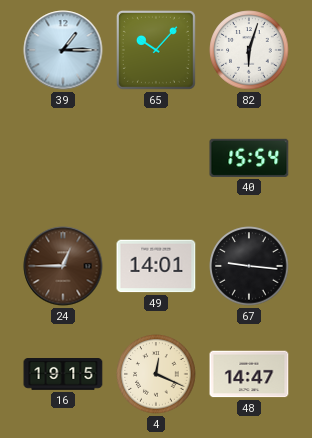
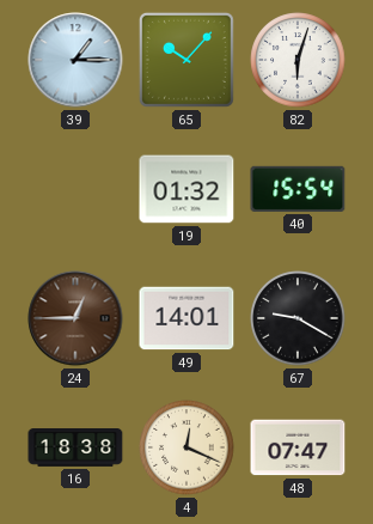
19: none -> 01:32 (186, 189)
67: 9:16 -> 9:20 (298, 318)
16: 19:15 -> 18:38 (75, 449)
48: 14:47 -> 07:47 (298, 447)
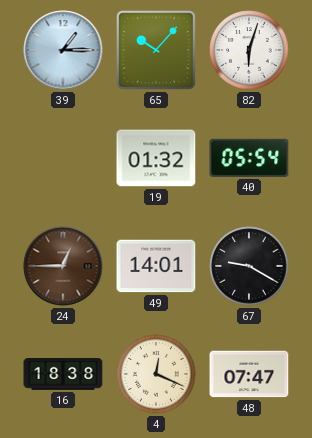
40: 15:54 -> 05:54 (249, 158)
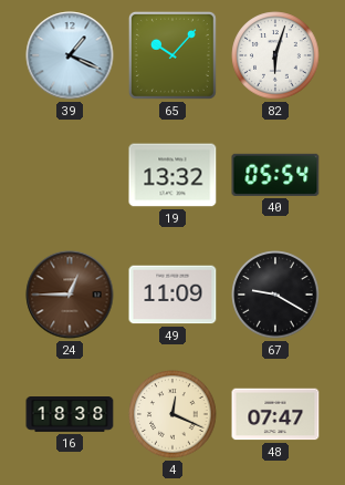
39: 1:15 -> 1:19 (70, 55)
19: 01:32 -> 13:32 (172, 175)
49: 14:01 -> 11:09 (172, 295)
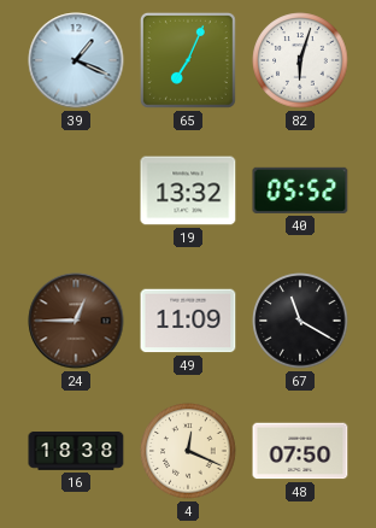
65: 10:07 -> 7:04 (188, 60)
40: 05:54 -> 05:52 (300, 190)
67: 9:20 -> 11:20 (300, 321)
48: 07:47 -> 07:50 (300, 451)
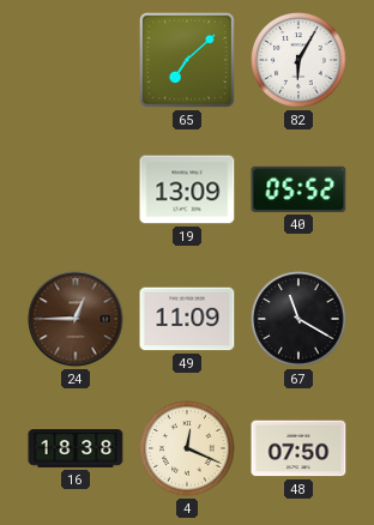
39: 1:19 -> none (76, 60)
65: 7:04 -> 7:08 (187, 60)
82: 6:03 -> 6:05 (298, 60)
19: 13:32 -> 13:09 (187, 189)
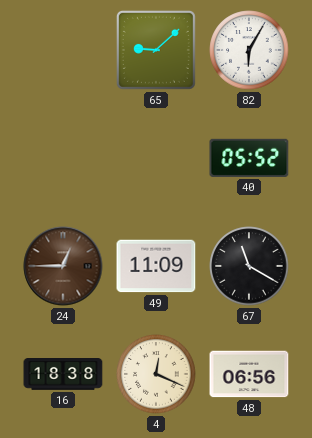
65: 7:08 -> 9:08 (156, 50)
19: 13:09 -> none (187, 189)
48: 07:50 -> 06:56 (249, 374)
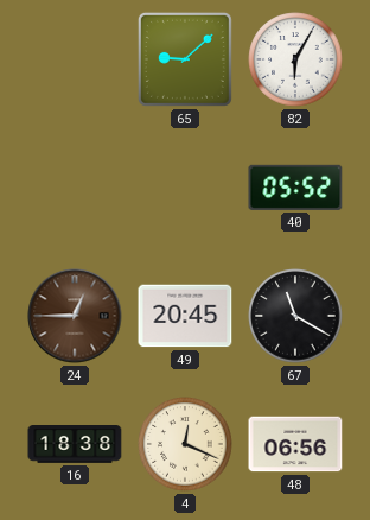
49: 11:09 -> 20:45 (185, 316)
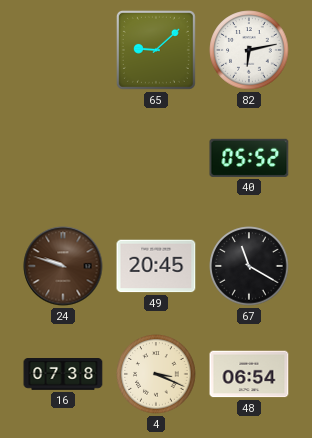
82: 6:05 -> 6:13 (249, 50)
24: 12:45 -> 9:48 (63, 266)
16: 18:38 -> 07:38 (63, 375)
4: 12:19 -> 3:19 (156, 374)
48: 06:56 -> 06:54 (249, 374)
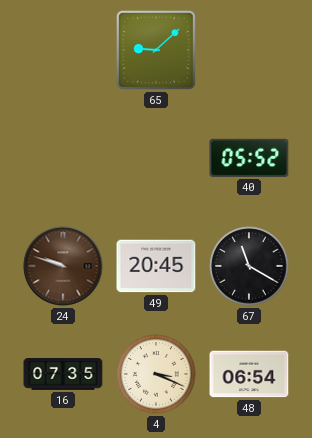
82: 6:13 -> none (249, 50)
16: 07:38 -> 07:35 (63, 375)
